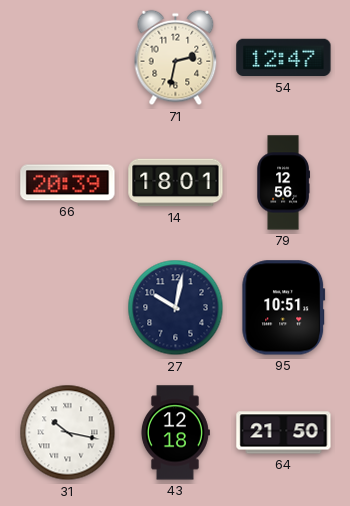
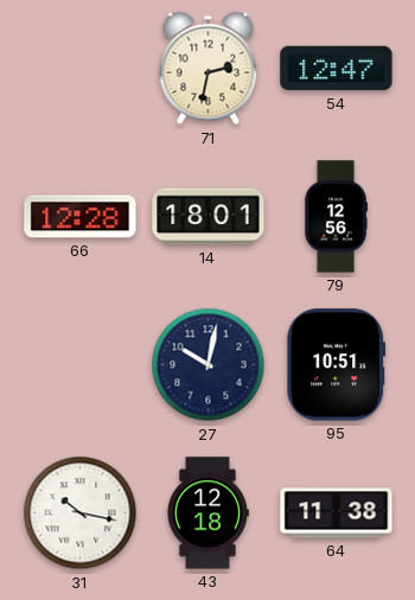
66: 20:39 -> 12:28 (81, 217)
64: 21:50 -> 11:38 (337, 513)
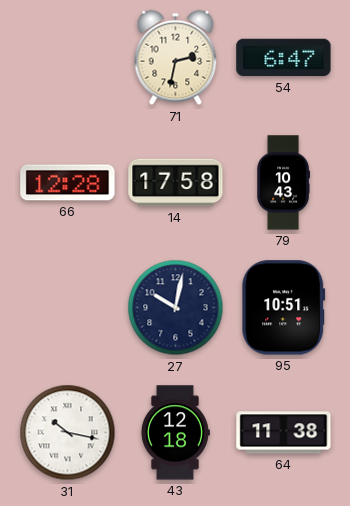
54: 12:47 -> 6:47 (284, 58)
14: 18:01 -> 17:58 (176, 183)
79: 12:56 -> 10:43 (283, 183)
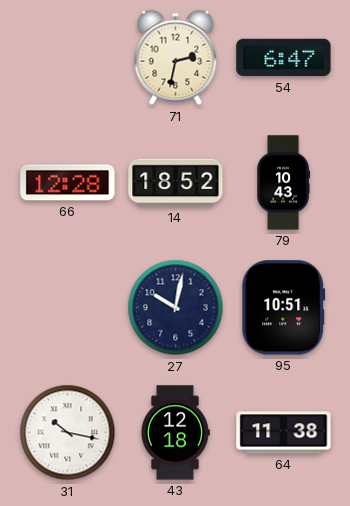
14: 17:58 -> 18:52 (176, 183)
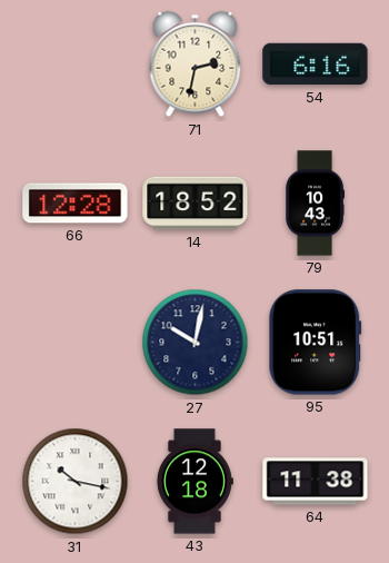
54: 6:47 -> 6:16 (316, 65)
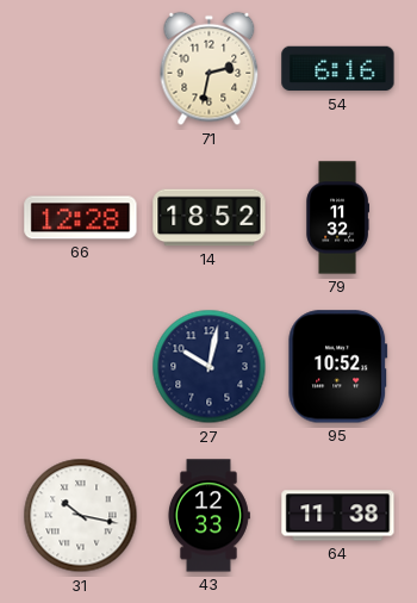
79: 10:43 -> 11:32 (337, 218)
95: 10:51 -> 10:52 (338, 367)
43: 12:18 -> 12:33 (208, 516)
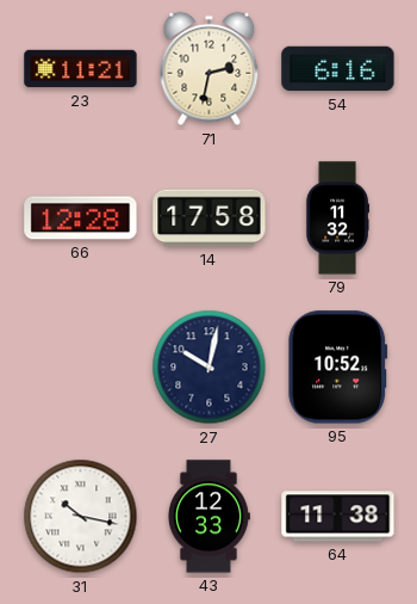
23: none -> 11:21 (81, 69)
14: 18:52 -> 17:58 (210, 218)
